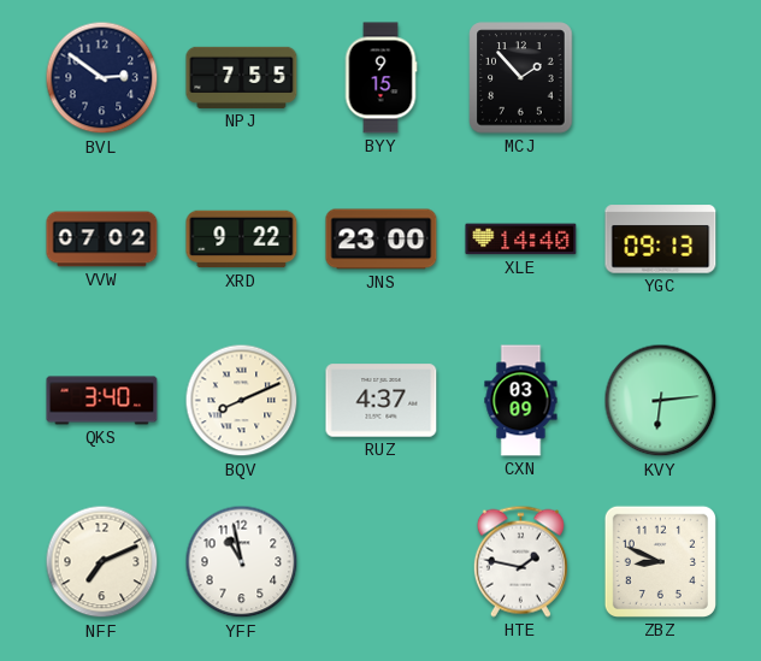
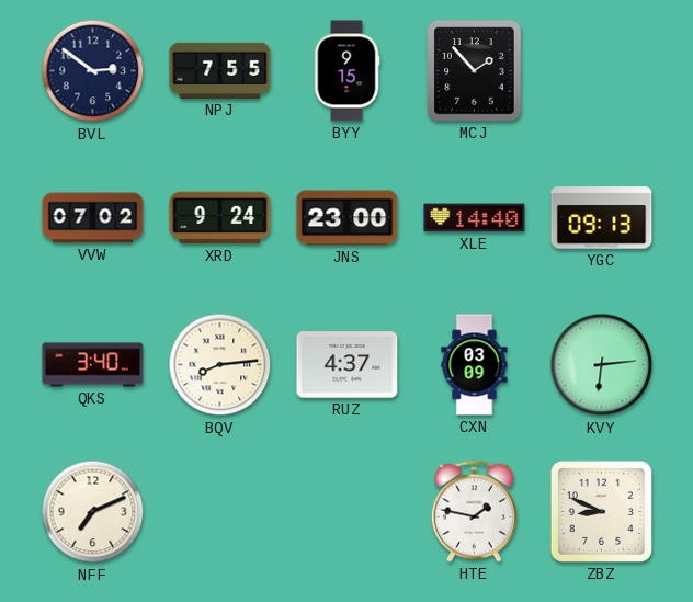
XRD: 9:22 -> 9:24 (220, 218)
BQV: 8:11 -> 8:14 (220, 365)
YFF: 10:58 -> none (242, 562)
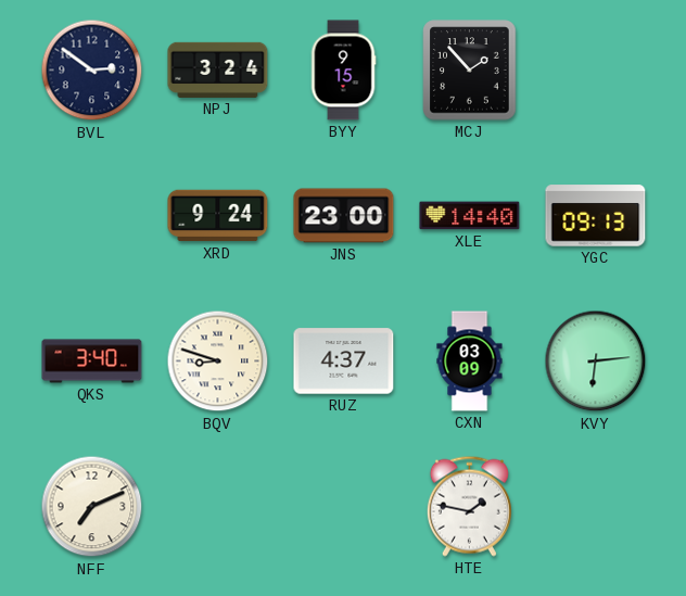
NPJ: 7:55 -> 3:24 (218, 69)
VVW: 07:02 -> none (93, 218)
BQV: 8:14 -> 8:48 (218, 362)
ZBZ: 8:49 -> none (601, 511)
